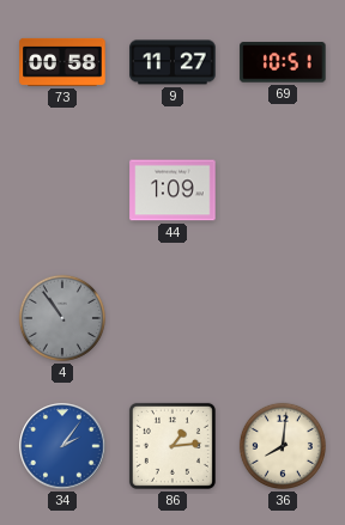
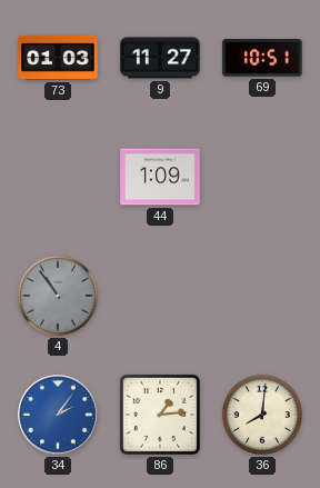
73: 00:58 -> 01:03 (58, 58)
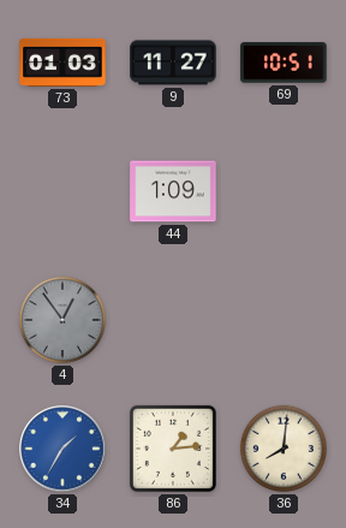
4: 10:54 -> 12:54 (62, 320)
34: 2:06 -> 1:35 (62, 449)
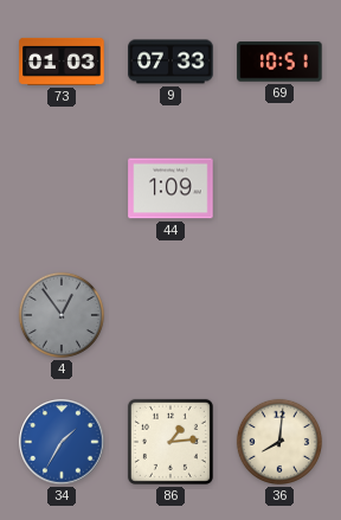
9: 11:27 -> 07:33 (170, 62)
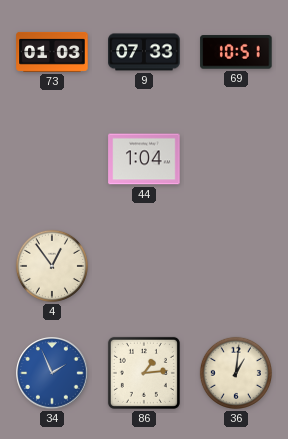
44: 1:09 -> 1:04 (144, 159)
4 dial: grey -> cream (52, 266)
34: 1:35 -> 1:56 (52, 373)
36: 8:01 -> 1:01 (236, 373)
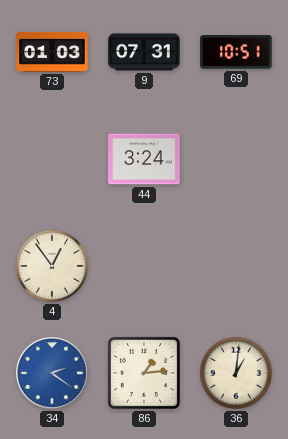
9: 07:33 -> 07:31 (144, 52)
44: 1:04 -> 3:24 (144, 159)
34: 1:56 -> 2:21 (52, 373)
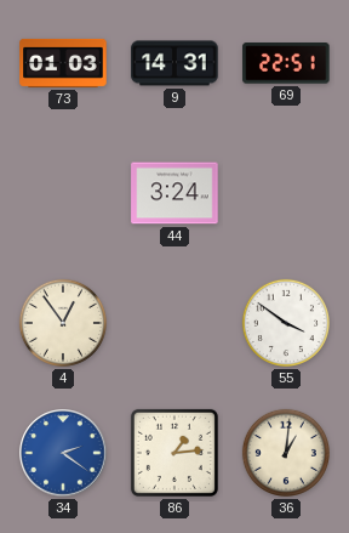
9: 07:31 -> 14:31 (174, 63)
69: 10:51 -> 22:51 (286, 63)
55: none -> 3:51 (286, 323)
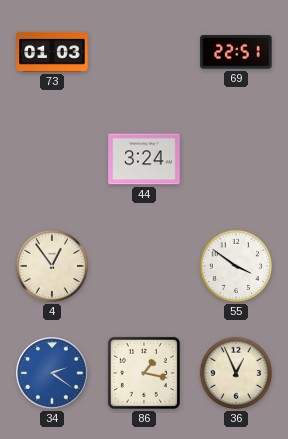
9: 14:31 -> none (174, 63)
86: 1:14 -> 1:17 (144, 373)
36: 1:01 -> 12:56 (236, 373)
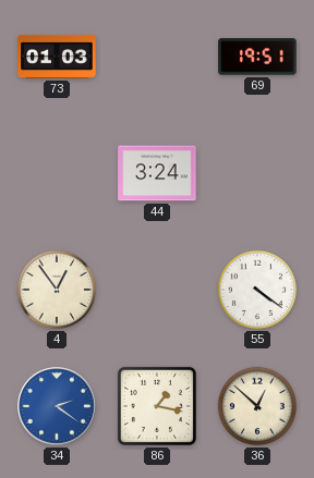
69: 22:51 -> 19:51 (257, 57)
55: 3:51 -> 4:21 (257, 290)
36: 12:56 -> 12:52 (257, 406)
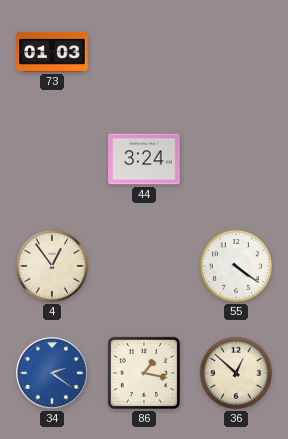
69: 19:51 -> none (257, 57)
